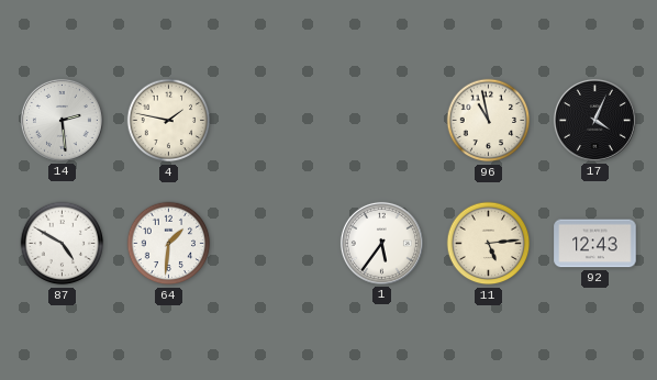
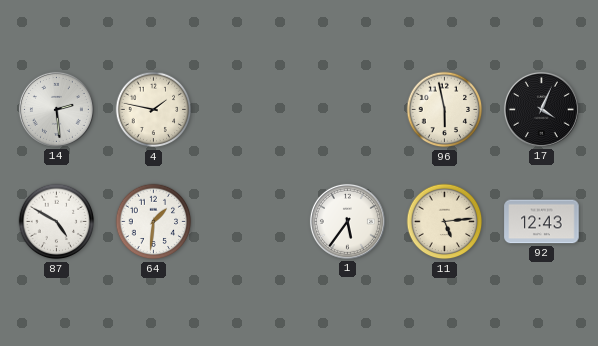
96: 10:58 -> 5:58 (445, 110)
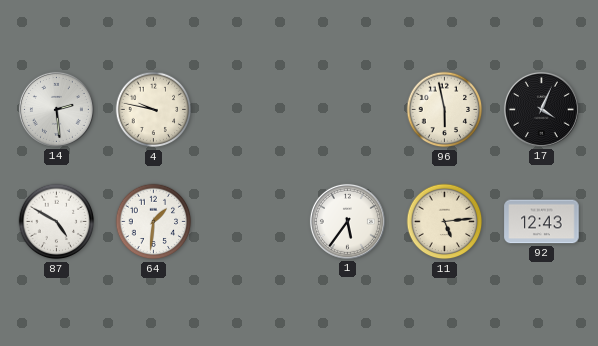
4: 1:47 -> 9:47 (154, 110)
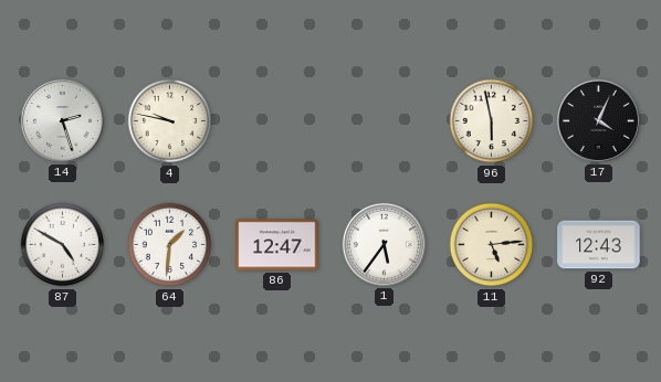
14: 2:29 -> 2:27 (62, 120)
86: none -> 12:47 (277, 245)
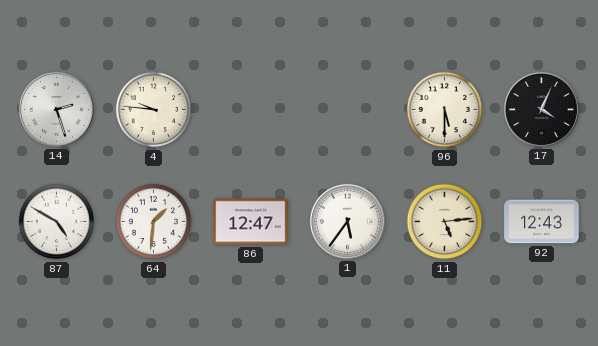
4: 9:47 -> 9:46 (154, 110)
96: 5:58 -> 5:30 (445, 110)
